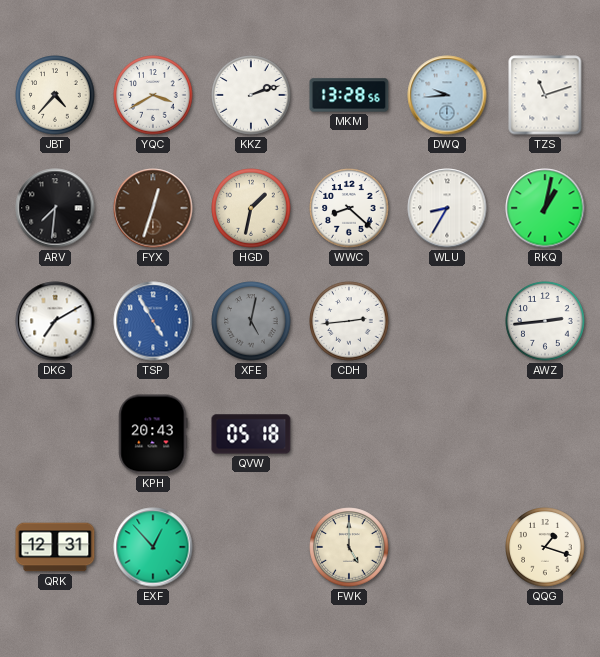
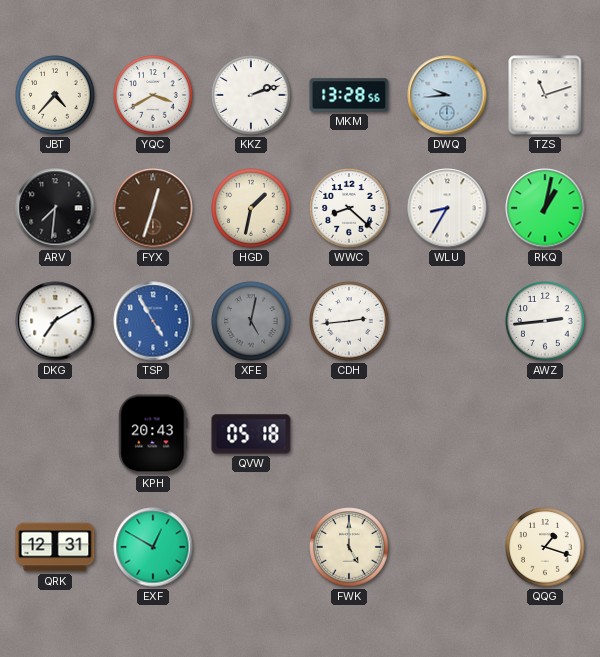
EXF: 12:53 -> 12:50 (153, 547)
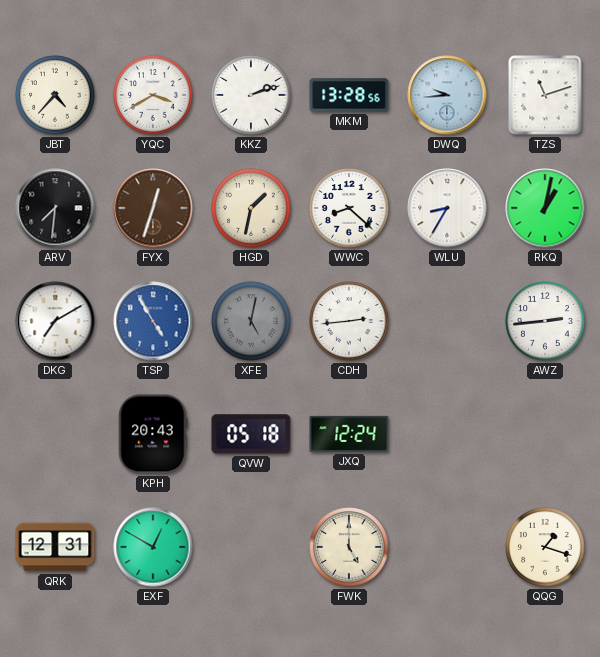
JXQ: none -> 12:24 (349, 434)
